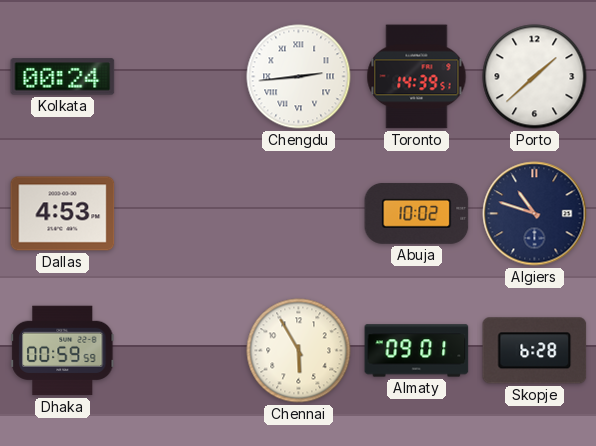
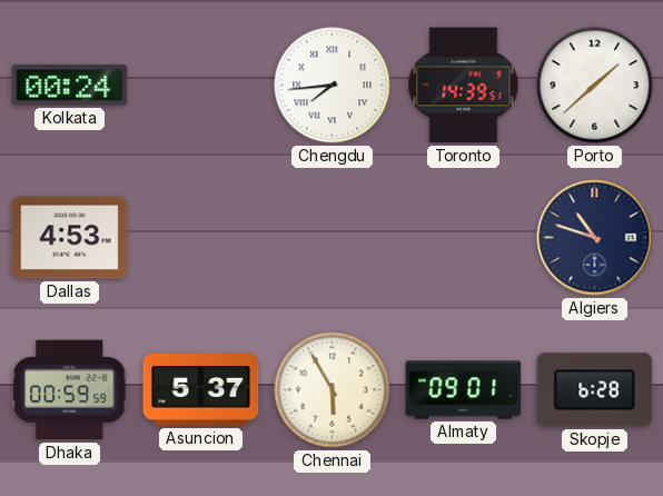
Chengdu: 2:44 -> 7:44 (333, 86)
Abuja: 10:02 -> none (417, 213)
Asuncion: none -> 5:37 (201, 389)
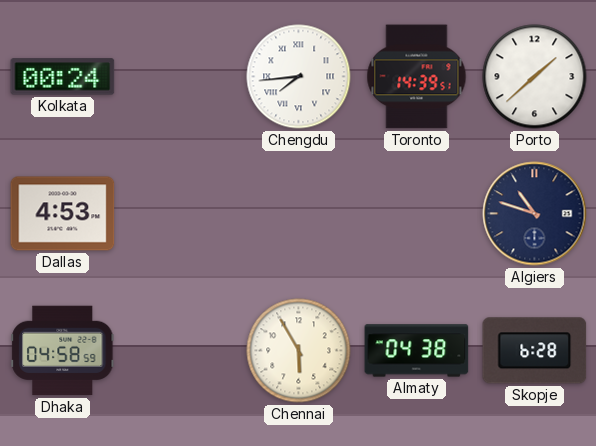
Dhaka: 00:59 -> 04:58 (63, 351)
Asuncion: 5:37 -> none (201, 389)
Almaty: 09:01 -> 04:38 (417, 351)
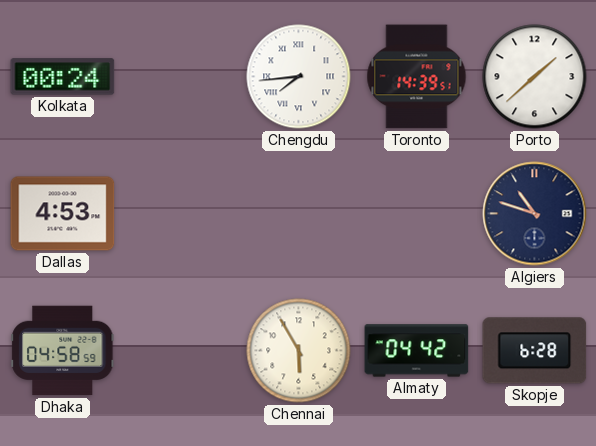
Almaty: 04:38 -> 04:42 (417, 351)
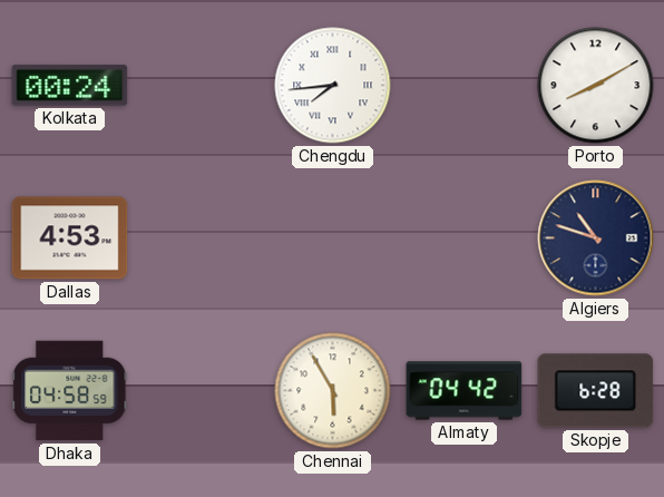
Toronto: 14:39 -> none (417, 77)
Porto: 1:38 -> 8:10 (596, 86)
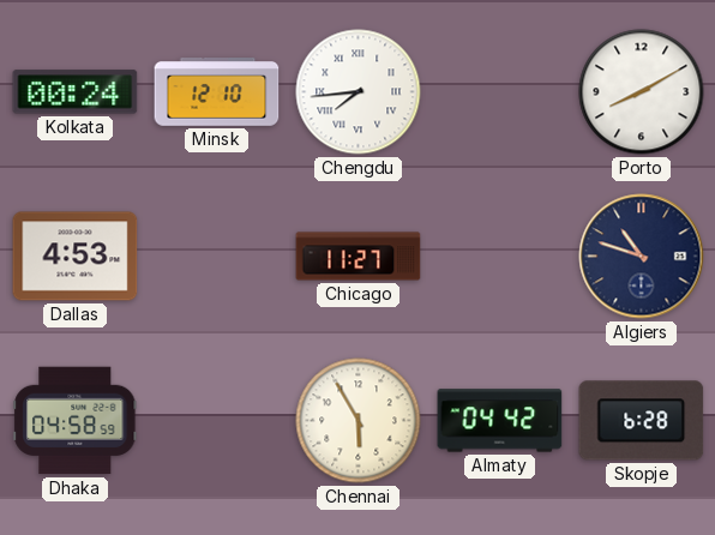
Minsk: none -> 12:10 (217, 92)
Chicago: none -> 11:27 (359, 257)
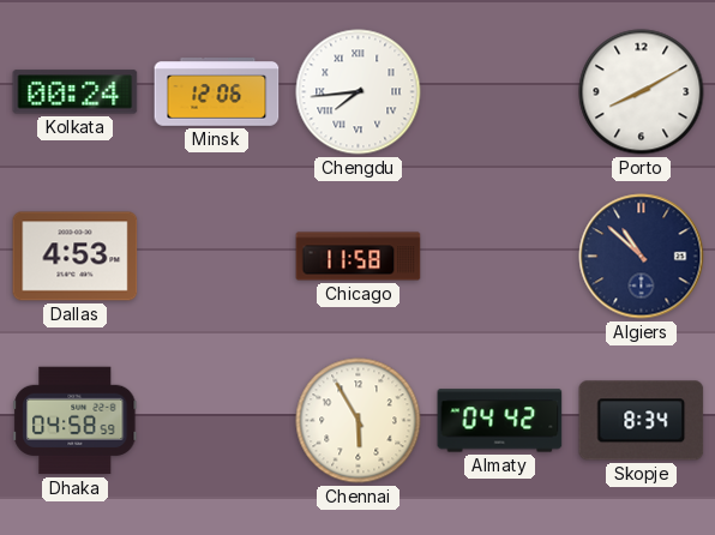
Minsk: 12:10 -> 12:06 (217, 92)
Chicago: 11:27 -> 11:58 (359, 257)
Algiers: 10:48 -> 10:52 (642, 257)
Skopje: 6:28 -> 8:34 (642, 421)
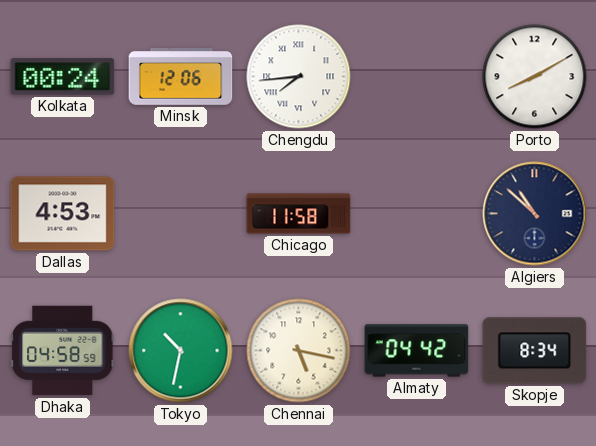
Tokyo: none -> 10:32 (181, 351)
Chennai: 5:55 -> 5:17 (299, 351)
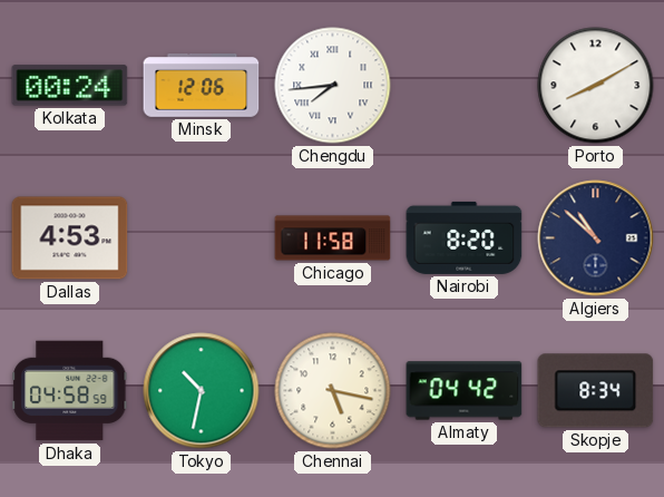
Nairobi: none -> 8:20 (465, 237)
